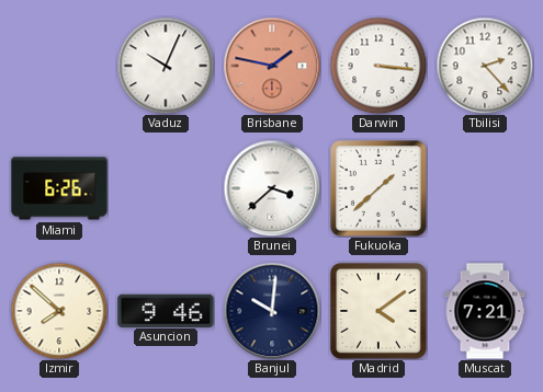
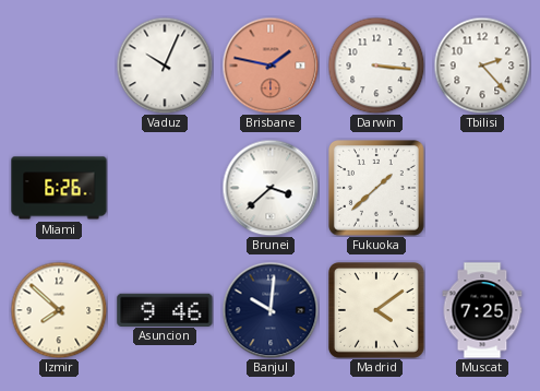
Muscat: 7:21 -> 7:25 (482, 310)
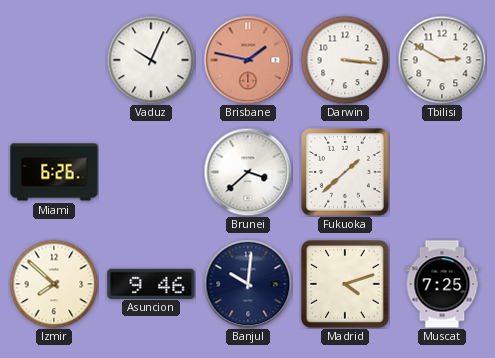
Tbilisi: 2:23 -> 2:50 (442, 60)
Madrid: 4:09 -> 4:12 (346, 285)
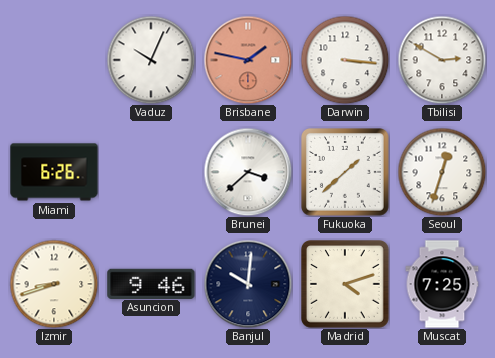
Seoul: none -> 12:33 (442, 172)
Izmir: 7:52 -> 8:42 (54, 284)
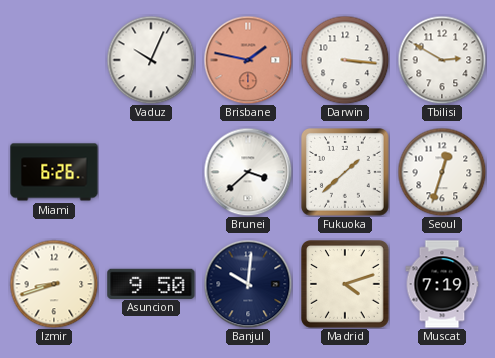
Asuncion: 9:46 -> 9:50 (151, 283)
Muscat: 7:25 -> 7:19 (442, 284)
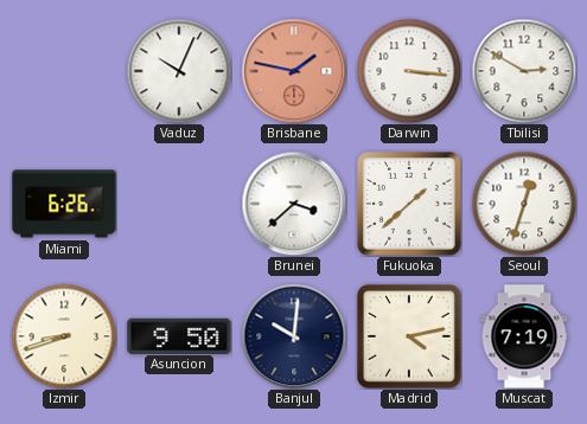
Madrid: 4:12 -> 4:13 (410, 338)
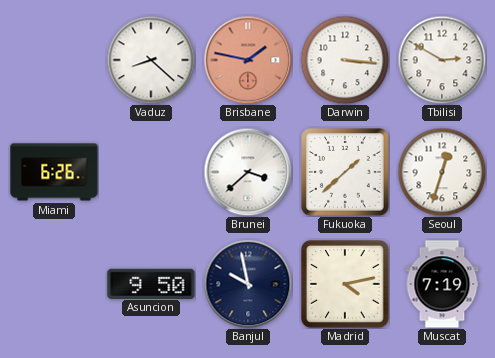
Vaduz: 10:04 -> 8:22 (151, 60)
Izmir: 8:42 -> none (64, 336)
Banjul: 10:01 -> 9:58 (248, 284)
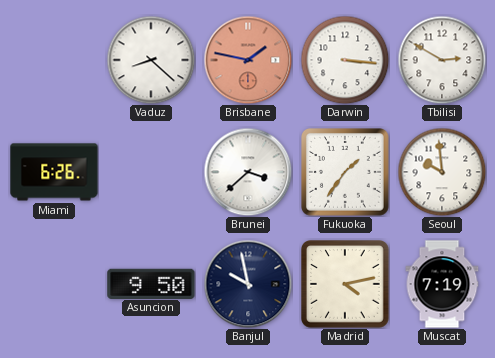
Fukuoka: 1:38 -> 1:36 (346, 173)
Seoul: 12:33 -> 9:59 (442, 172)
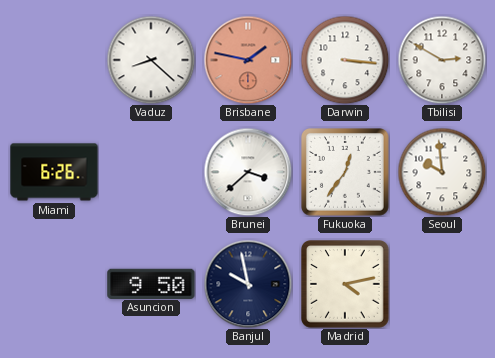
Fukuoka: 1:36 -> 12:36 (346, 173)
Muscat: 7:19 -> none (442, 284)
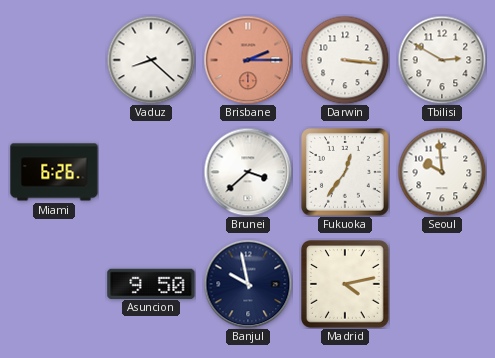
Brisbane: 1:47 -> 2:15 (248, 60)
